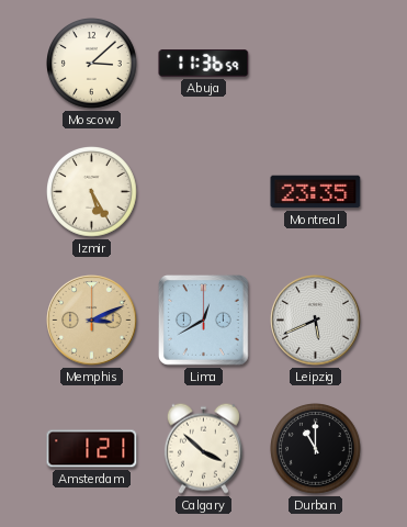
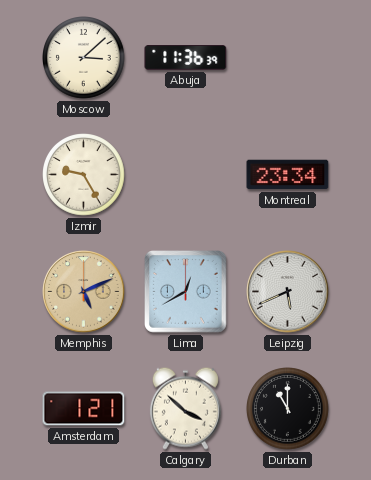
Abuja: 11:36:59 -> 11:36:39 (186, 58)
Izmir: 5:25 -> 9:25 (84, 175)
Montreal: 23:35 -> 23:34 (288, 175)
Memphis: 3:11 -> 5:11 (84, 292)
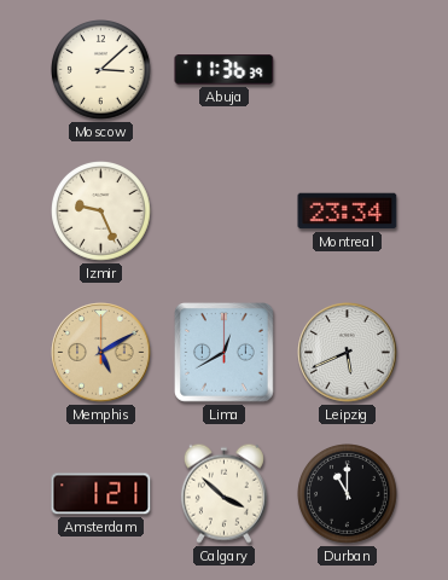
Izmir: 9:25 -> 9:26 (101, 211)
Memphis: 5:11 -> 5:10 (101, 353)
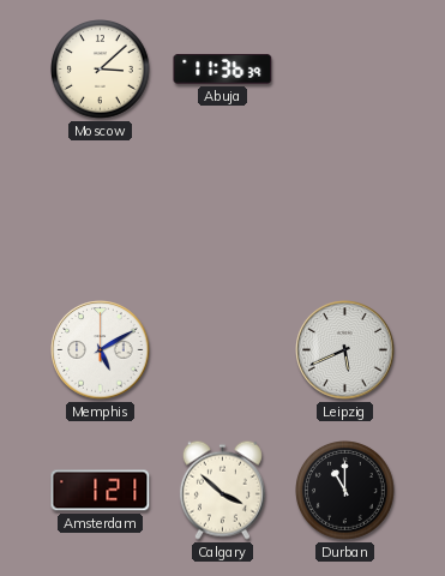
Izmir: 9:26 -> none (101, 211)
Montreal: 23:34 -> none (348, 211)
Memphis dial: champagne -> white (101, 350)
Lima: 12:40 -> none (225, 353)
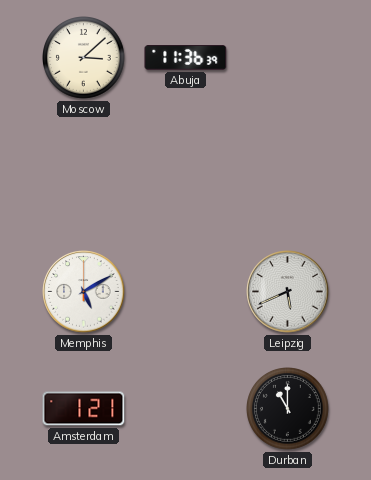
Calgary: 3:52 -> none (222, 490)
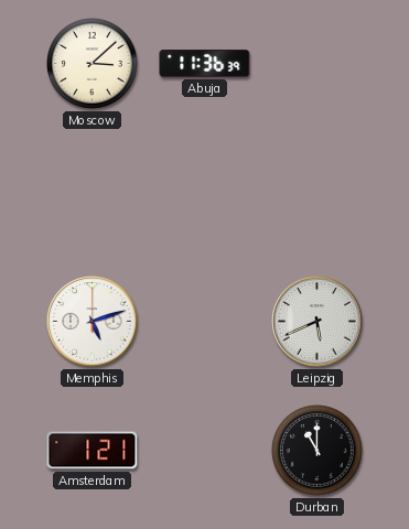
Memphis: 5:10 -> 5:12 (93, 322)
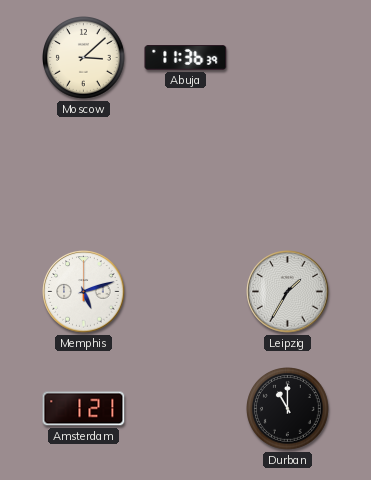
Leipzig: 5:41 -> 1:35 (288, 292)
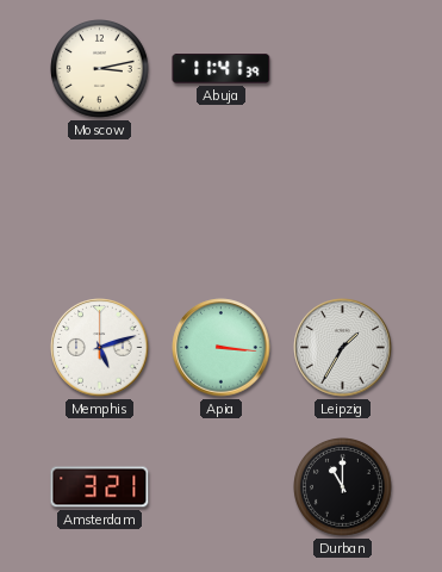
Moscow: 3:08 -> 3:13 (100, 69)
Abuja: 11:36 -> 11:41 (222, 69)
Apia: none -> 3:16 (222, 348)
Amsterdam: 1:21 -> 3:21 (100, 487)
